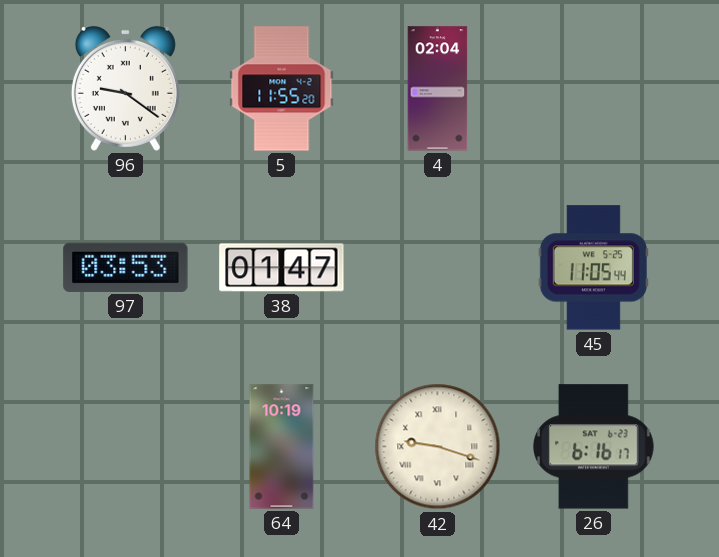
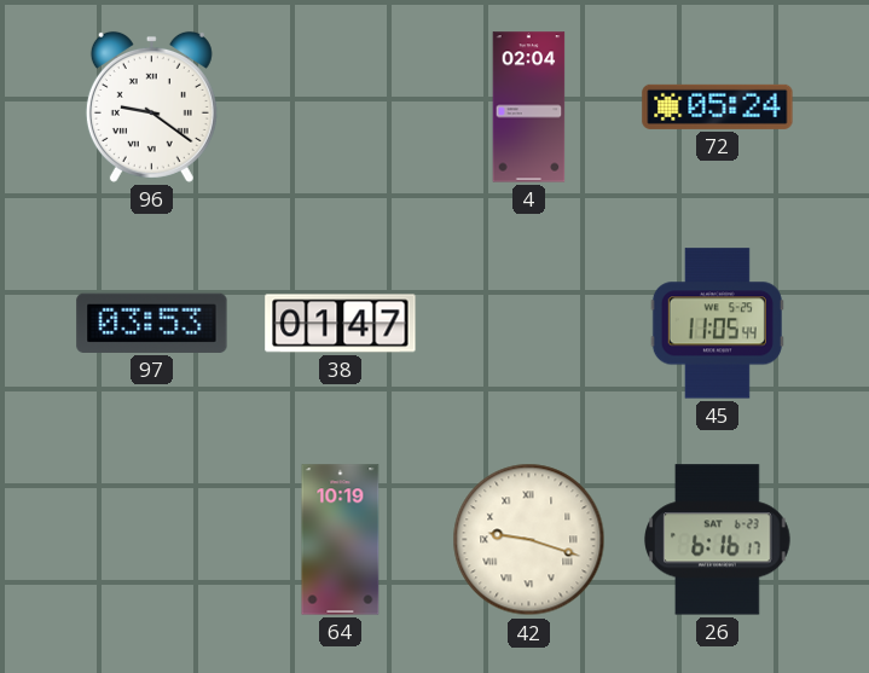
5: 11:55 -> none (282, 89)
72: none -> 05:24 (718, 106)
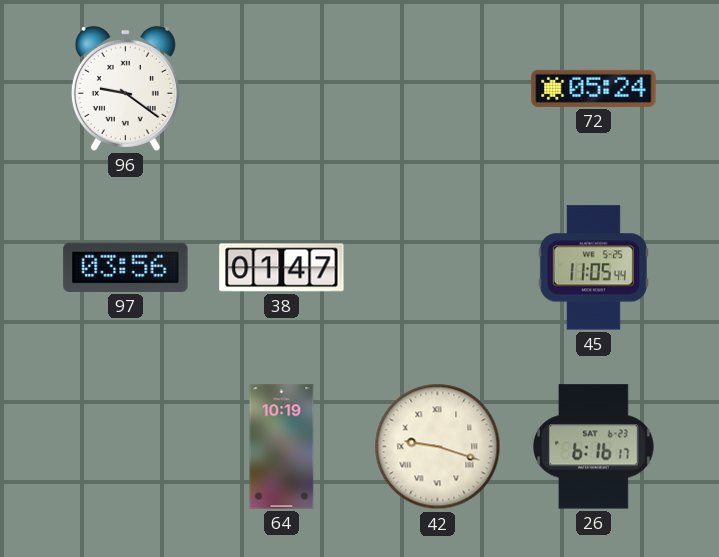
4: 02:04 -> none (529, 108)
97: 03:53 -> 03:56 (126, 267)
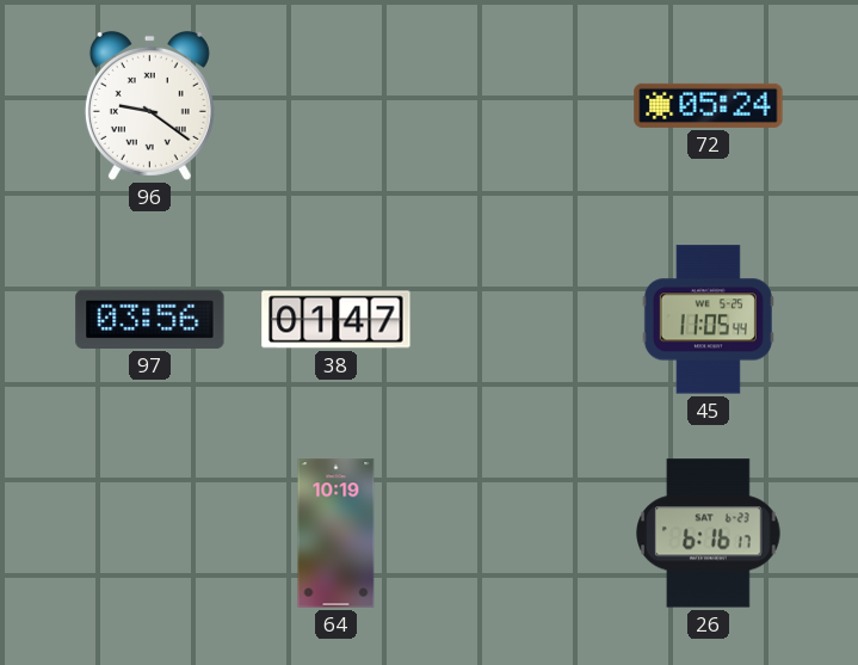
42: 9:18 -> none (438, 447)
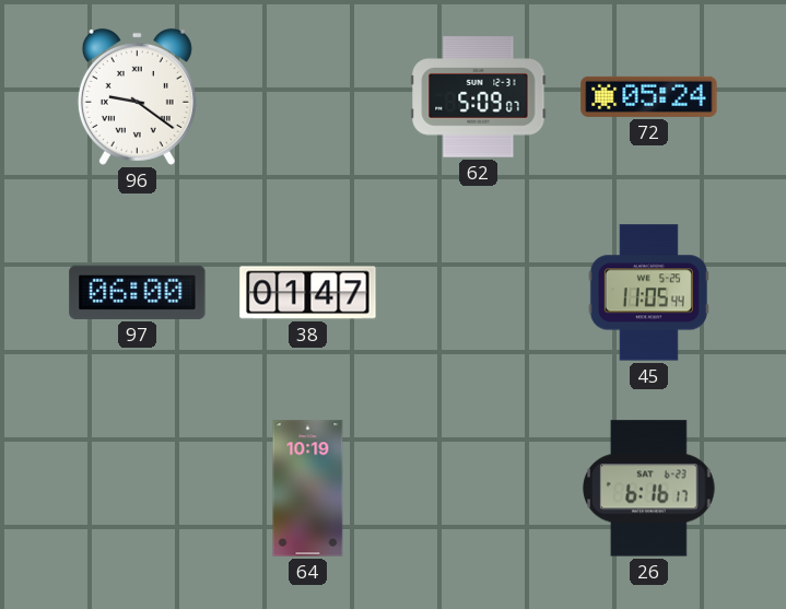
62: none -> 5:09 (479, 97)
97: 03:56 -> 06:00 (138, 292)
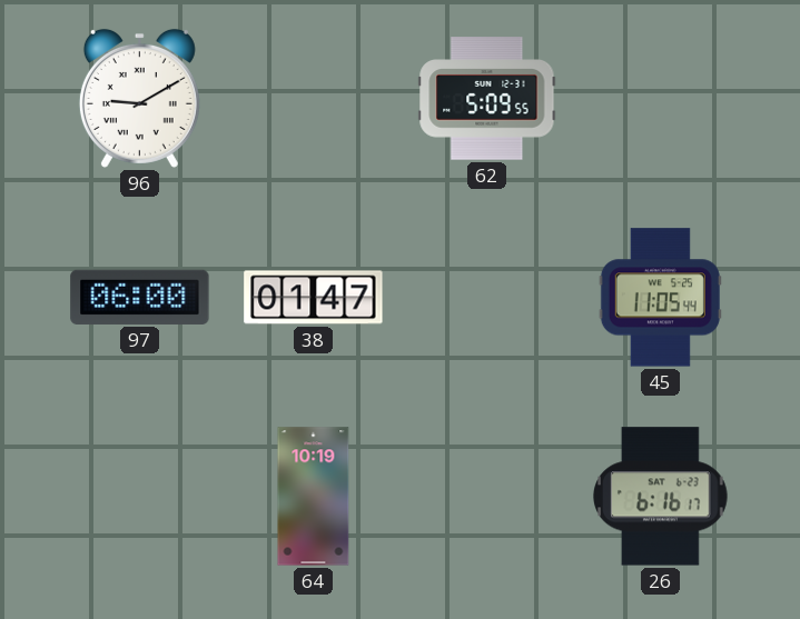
96: 9:21 -> 9:10 (139, 98)
62: 5:09:07 -> 5:09:55 (487, 99)
72: 05:24 -> none (649, 96)
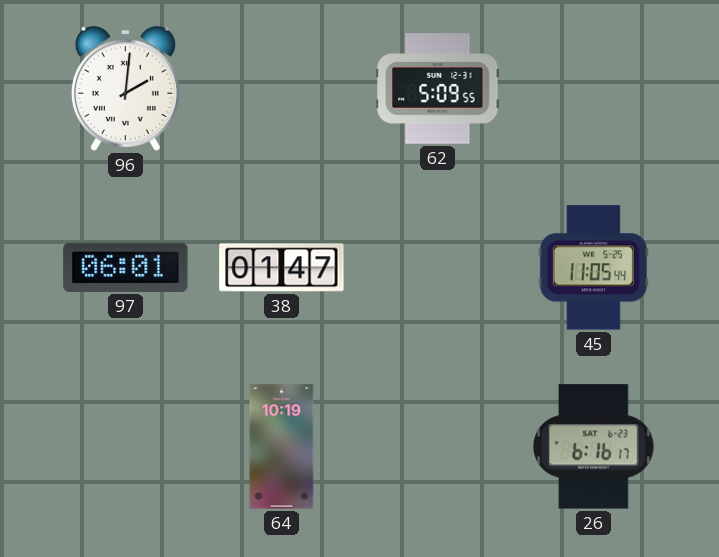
96: 9:10 -> 2:01 (125, 88)
97: 06:00 -> 06:01 (126, 267)
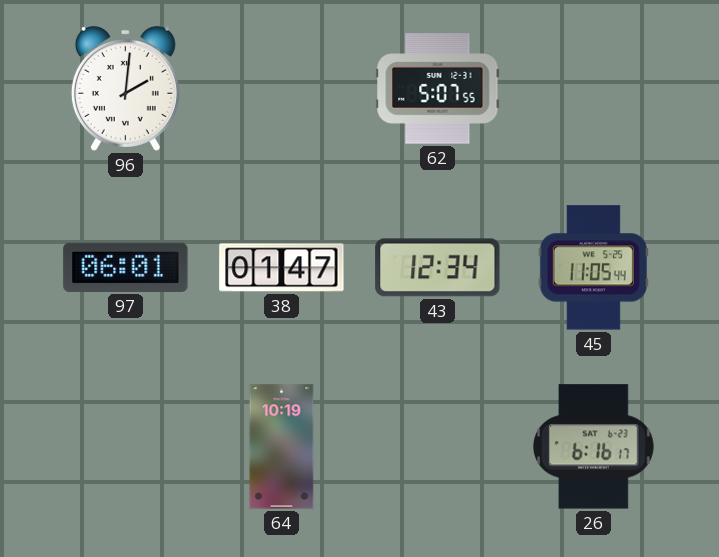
62: 5:09 -> 5:07 (438, 89)
43: none -> 12:34 (438, 268)
